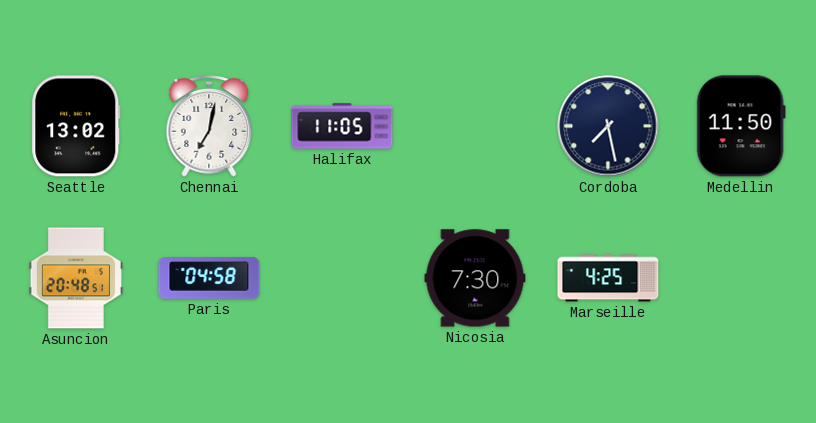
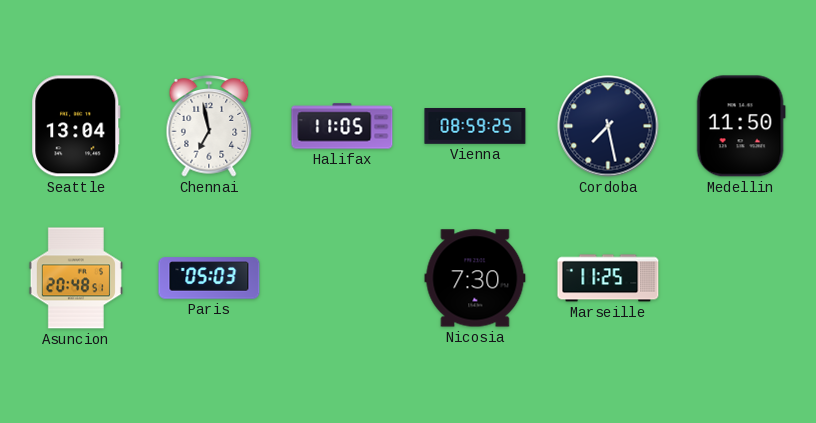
Seattle: 13:02 -> 13:04 (76, 126)
Chennai: 7:02 -> 6:58 (209, 126)
Vienna: none -> 08:59 (475, 127)
Paris: 04:58 -> 05:03 (209, 278)
Marseille: 4:25 -> 11:25 (608, 278)
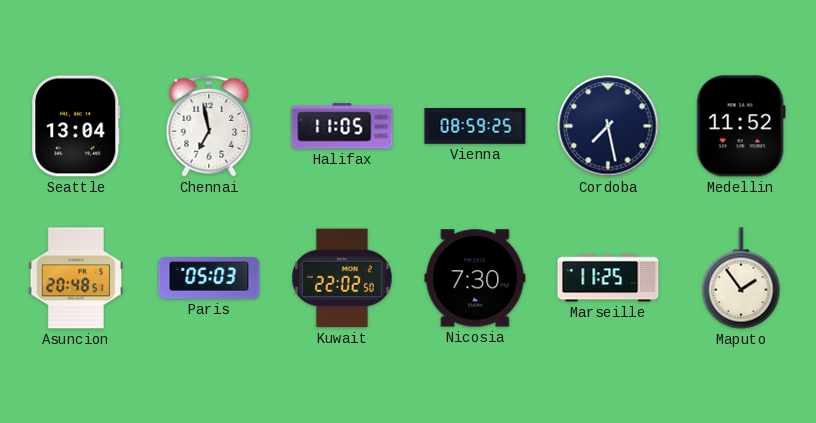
Medellin: 11:50 -> 11:52 (741, 126)
Kuwait: none -> 22:02 (342, 278)
Maputo: none -> 1:54 (741, 278)
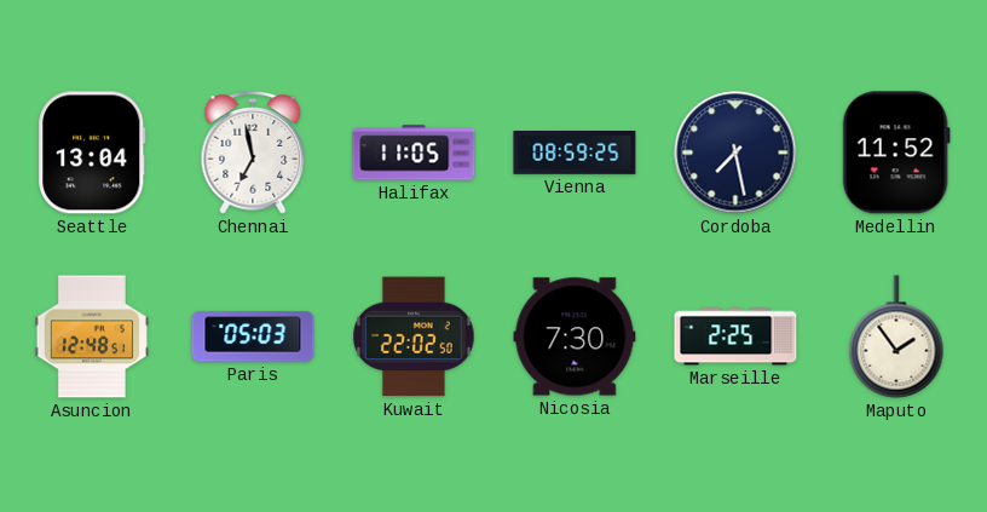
Asuncion: 20:48 -> 12:48 (92, 336)
Marseille: 11:25 -> 2:25 (735, 336)
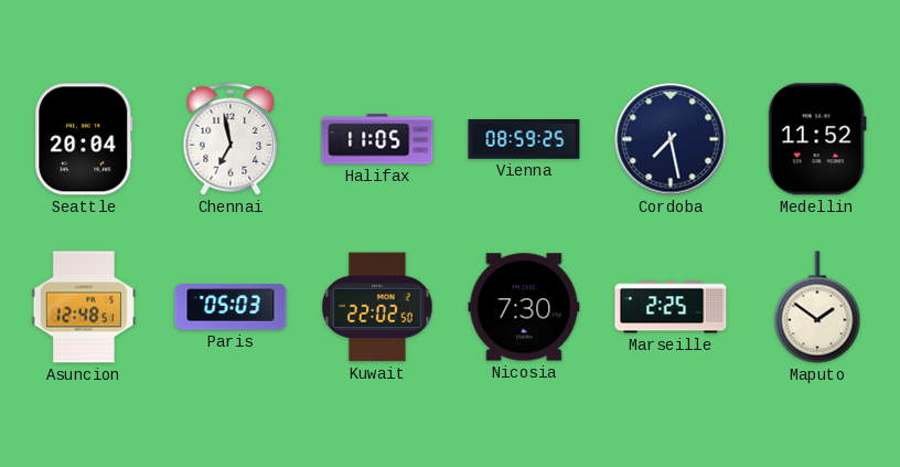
Seattle: 13:04 -> 20:04 (84, 139)
Maputo: 1:54 -> 1:51 (817, 307)
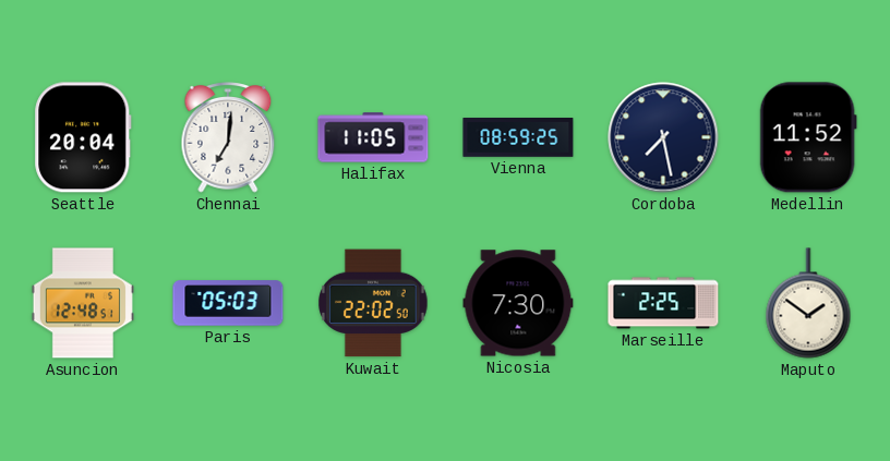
Chennai: 6:58 -> 7:01 (228, 137)
